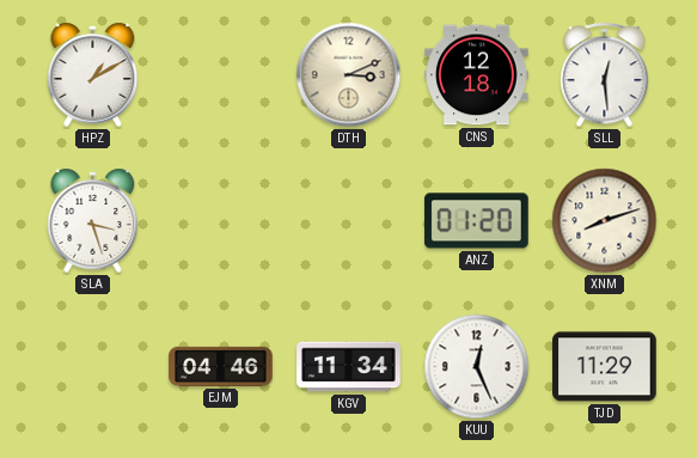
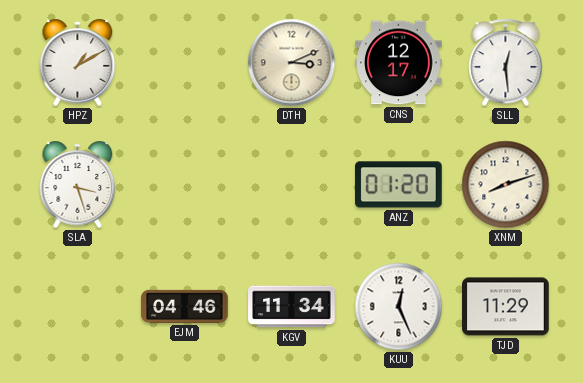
CNS: 12:18 -> 12:17 (399, 63)
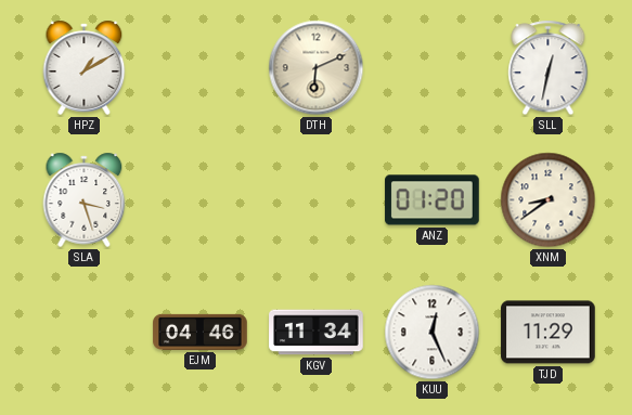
DTH: 3:11 -> 6:11 (317, 68)
CNS: 12:17 -> none (399, 63)
SLL: 12:29 -> 12:32 (549, 68)
XNM: 8:12 -> 8:39 (549, 200)
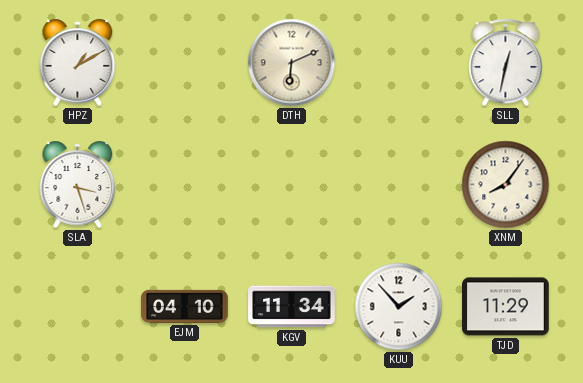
ANZ: 01:20 -> none (433, 200)
XNM: 8:39 -> 8:06 (506, 185)
EJM: 04:46 -> 04:10 (185, 306)
KUU: 12:26 -> 1:53 (399, 307)
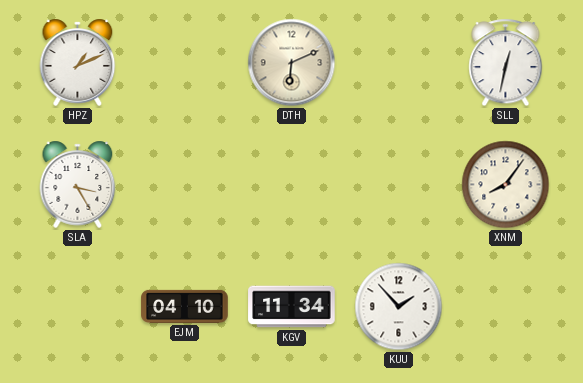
HPZ: 1:10 -> 1:11 (78, 62)
SLA: 3:27 -> 3:25 (78, 184)
TJD: 11:29 -> none (506, 307)
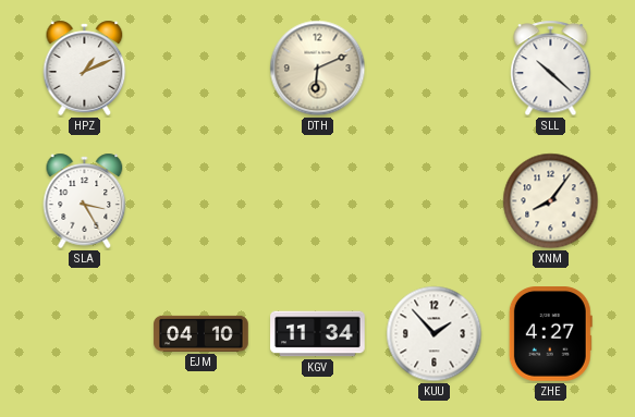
SLL: 12:32 -> 10:22 (551, 69)
ZHE: none -> 4:27 (550, 334)
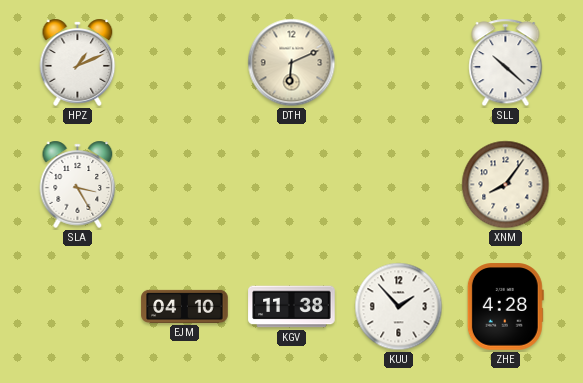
KGV: 11:34 -> 11:38 (292, 307)
ZHE: 4:27 -> 4:28 (505, 307)
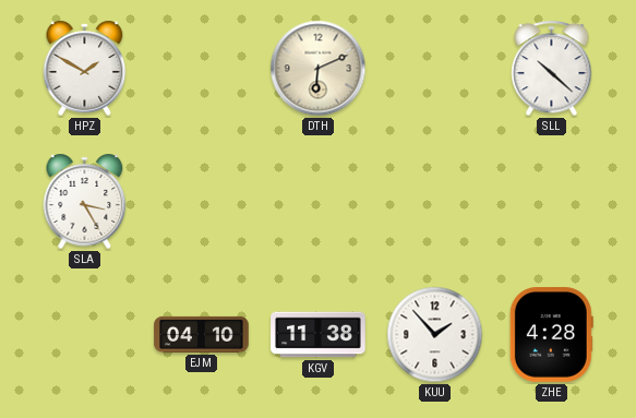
HPZ: 1:11 -> 1:50 (85, 68)
XNM: 8:06 -> none (506, 185)
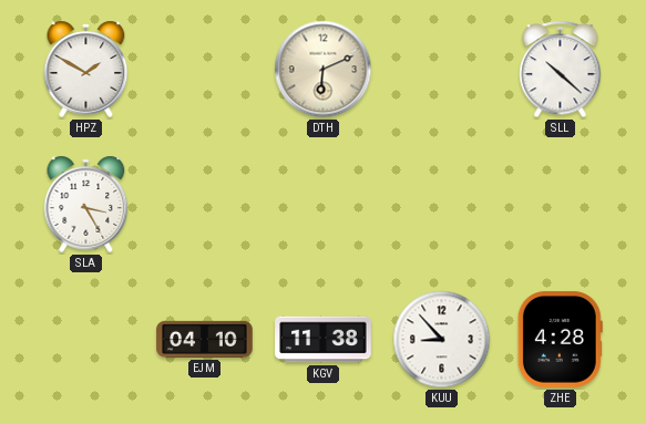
KUU: 1:53 -> 8:53 (442, 340)
